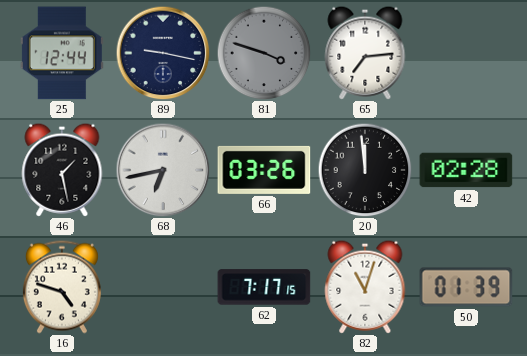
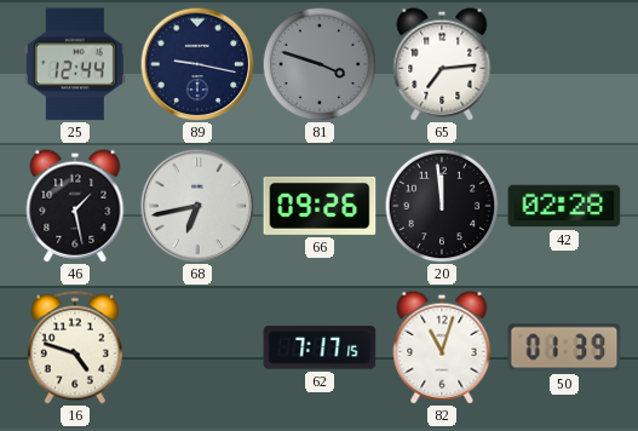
66: 03:26 -> 09:26 (320, 206)
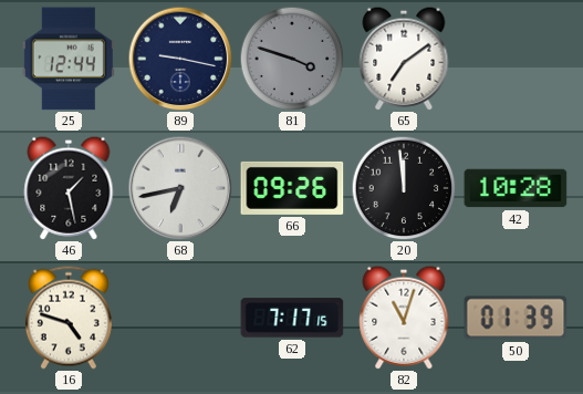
65: 7:14 -> 7:09 (404, 59)
42: 02:28 -> 10:28 (516, 188)
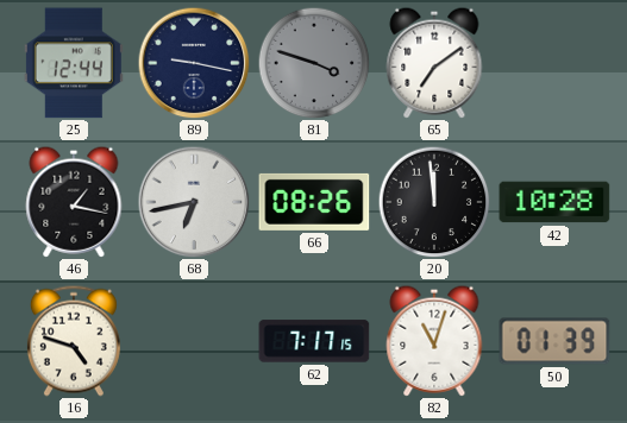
46: 1:28 -> 1:17 (74, 202)
66: 09:26 -> 08:26 (314, 202)
